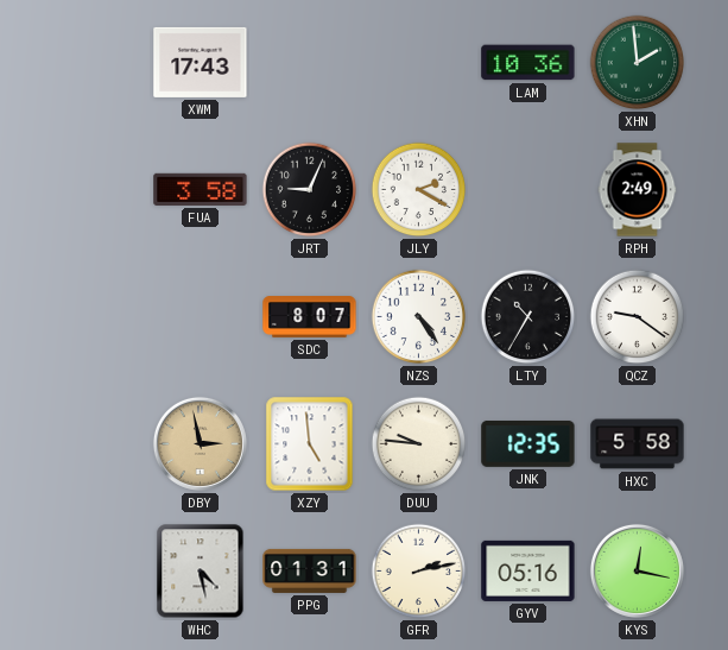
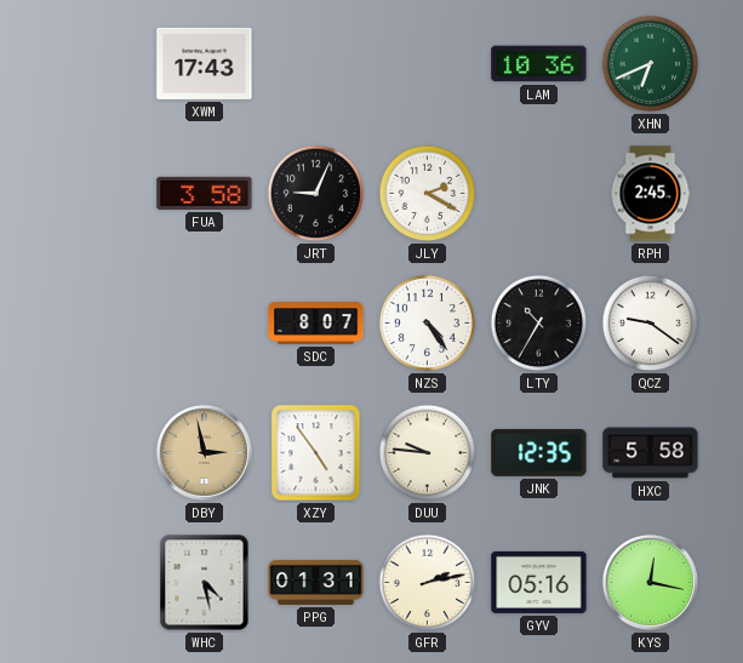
XHN: 1:59 -> 6:41 (651, 64)
RPH: 2:49 -> 2:45 (651, 194)
XZY: 4:59 -> 4:54 (316, 453)
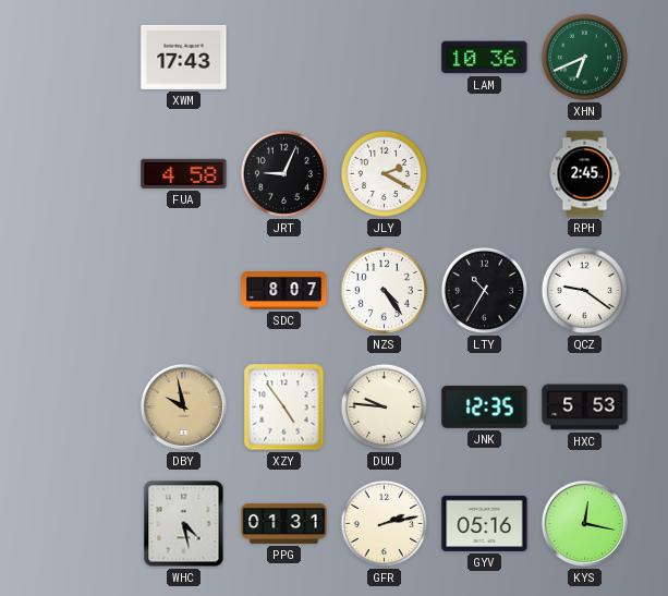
FUA: 3:58 -> 4:58 (184, 173)
DBY: 2:58 -> 9:58 (183, 406)
HXC: 5:58 -> 5:53 (585, 408)
